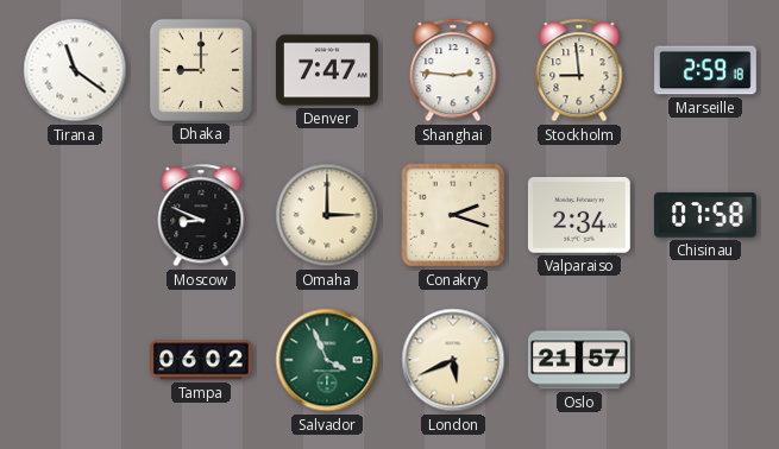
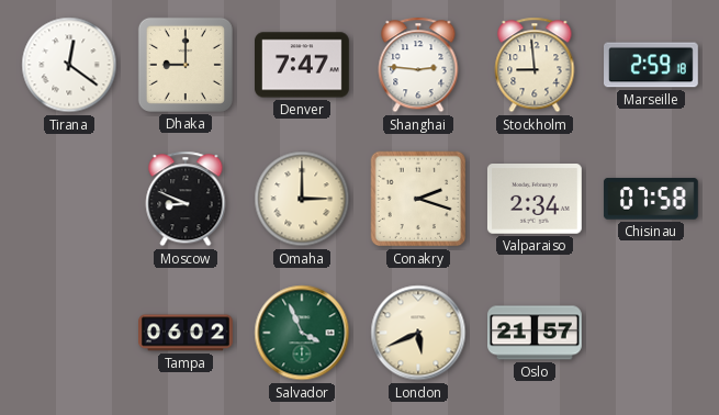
Tirana: 11:21 -> 12:21 (69, 65)
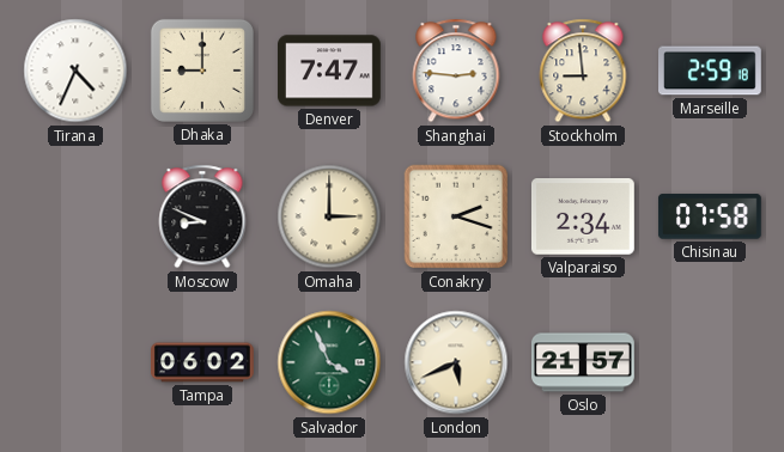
Tirana: 12:21 -> 4:34 (75, 71)
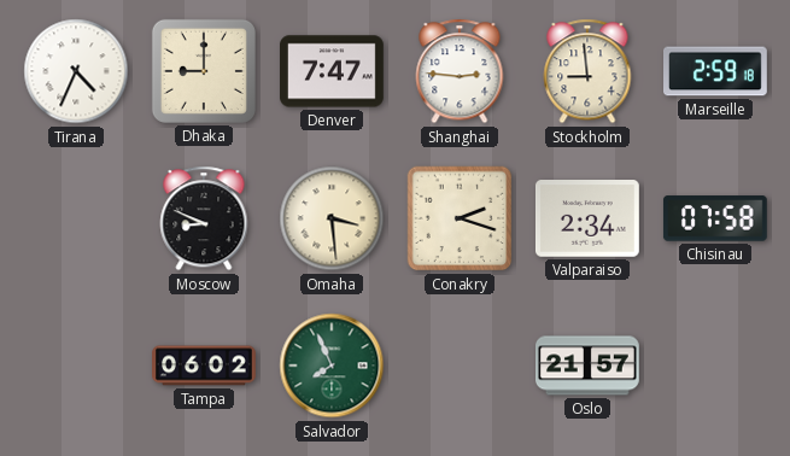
Omaha: 3:00 -> 3:29 (332, 218)
Salvador: 3:56 -> 7:56 (332, 366)
London: 5:41 -> none (456, 362)
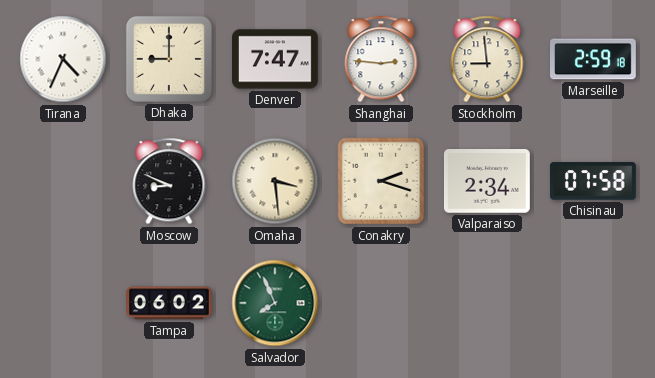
Oslo: 21:57 -> none (589, 366)
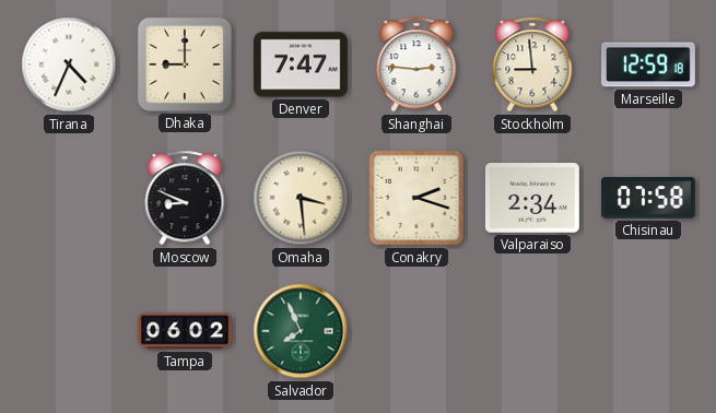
Marseille: 2:59 -> 12:59 (649, 64)
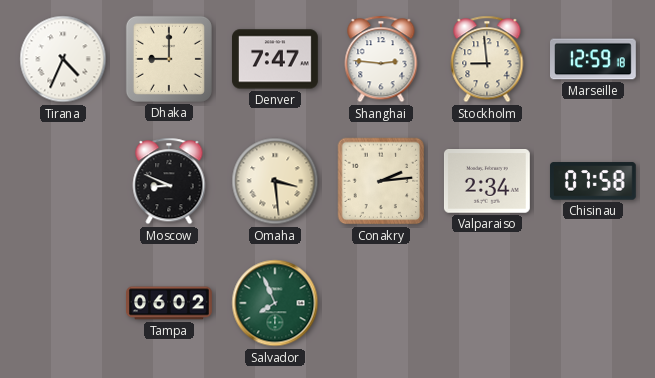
Conakry: 2:18 -> 2:14 (381, 181)
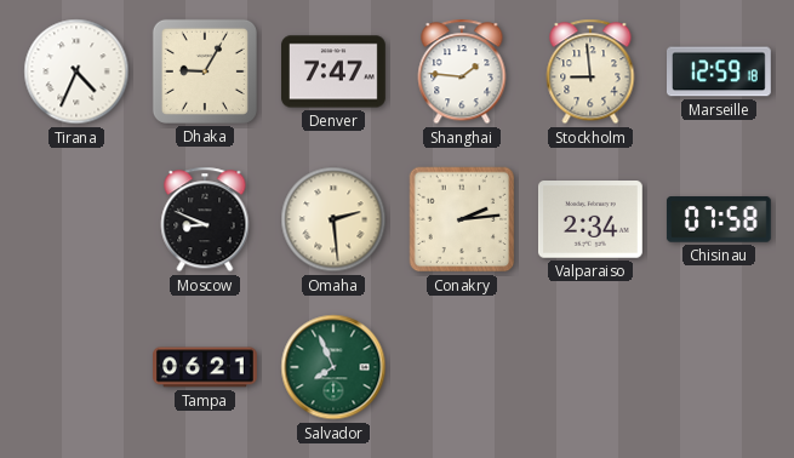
Dhaka: 9:00 -> 9:05 (205, 71)
Shanghai: 2:46 -> 1:46 (462, 71)
Omaha: 3:29 -> 2:29 (333, 219)
Tampa: 06:02 -> 06:21 (206, 367)
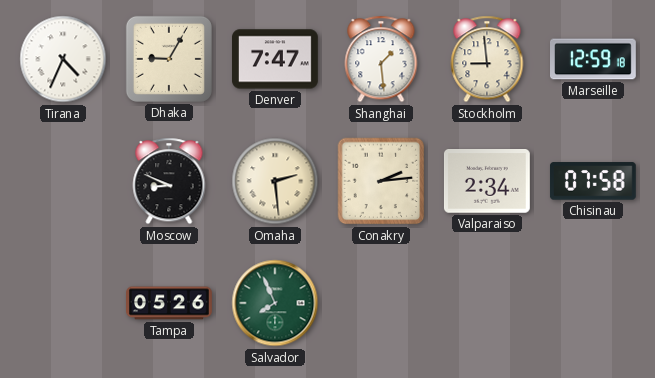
Shanghai: 1:46 -> 1:29 (381, 59)
Tampa: 06:21 -> 05:26 (170, 303)
